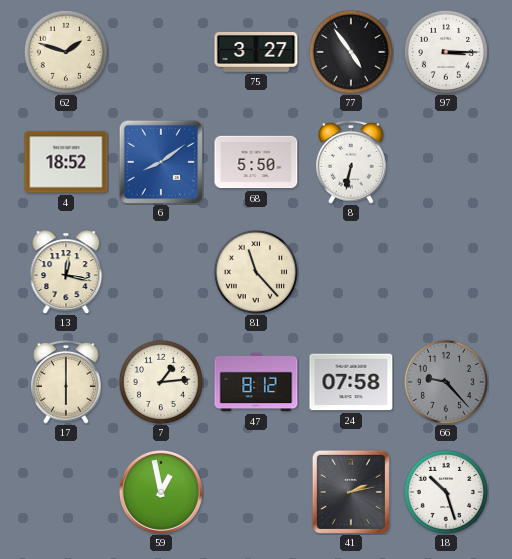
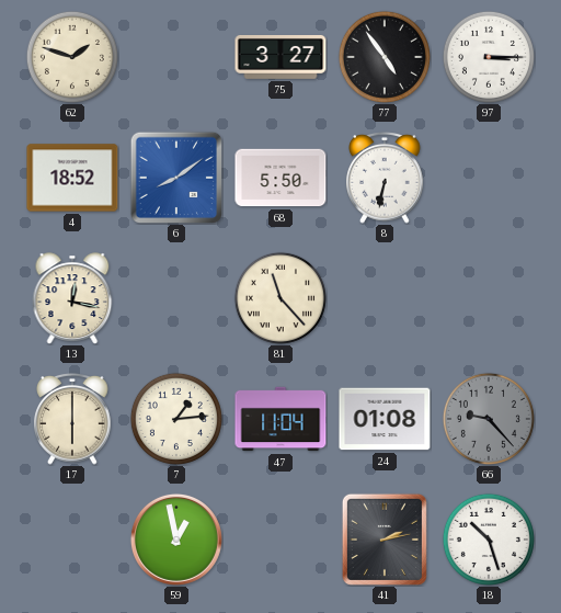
47: 8:12 -> 11:04 (280, 419)
24: 07:58 -> 01:08 (385, 419)
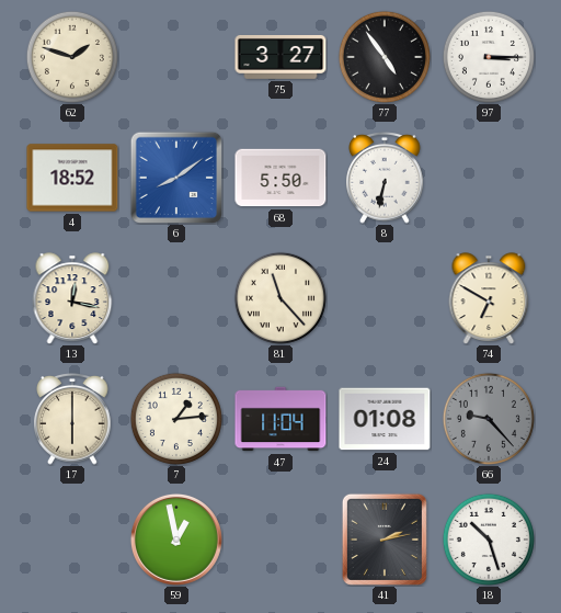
74: none -> 6:50 (489, 298)
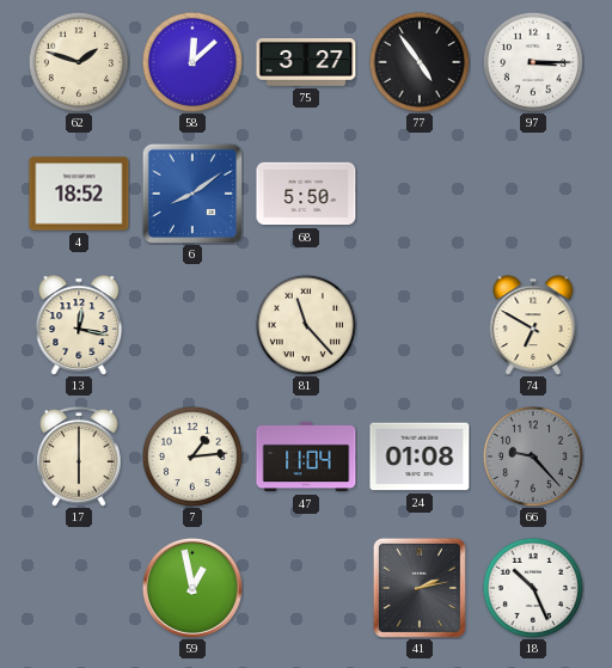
58: none -> 12:08 (192, 62)
8: 6:32 -> none (385, 179)
18: 10:27 -> 10:26 (533, 588)
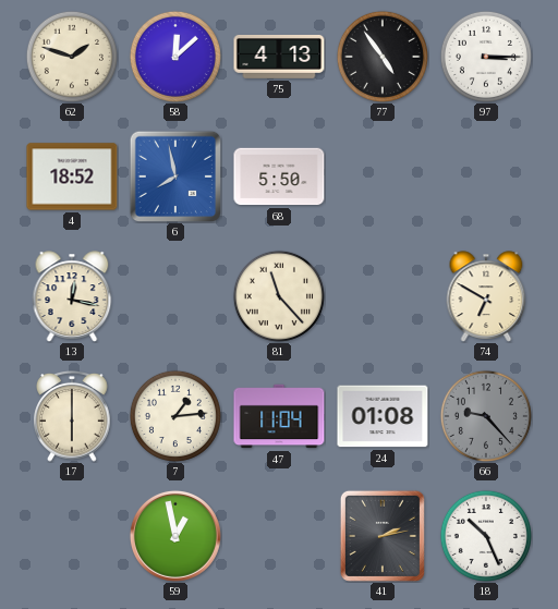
75: 3:27 -> 4:13 (279, 57)
6: 8:09 -> 7:58 (174, 175)
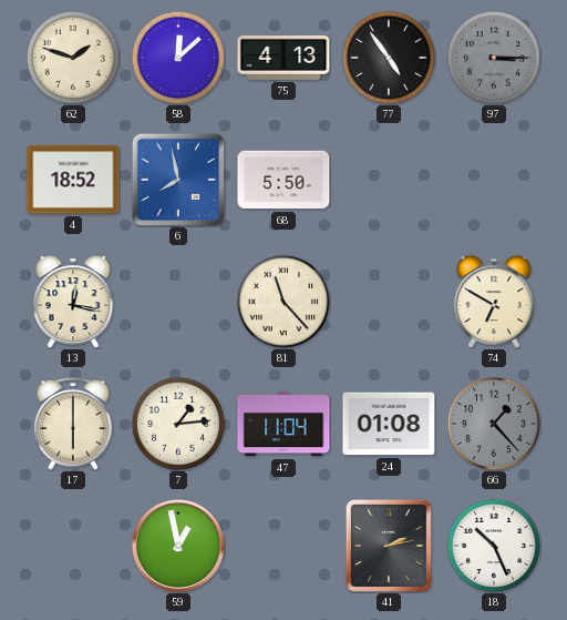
97 dial: white -> grey (494, 58)
66: 9:23 -> 1:23 (494, 424)
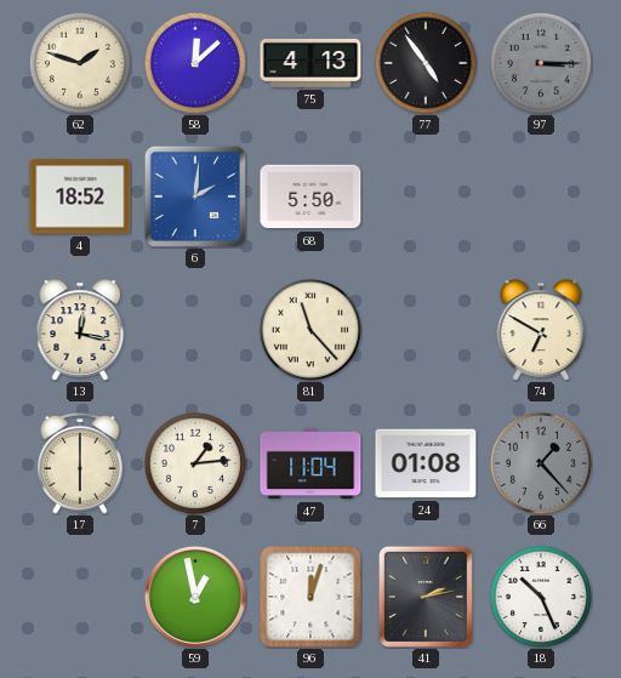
6: 7:58 -> 2:01 (194, 195)
96: none -> 12:03 (310, 597)
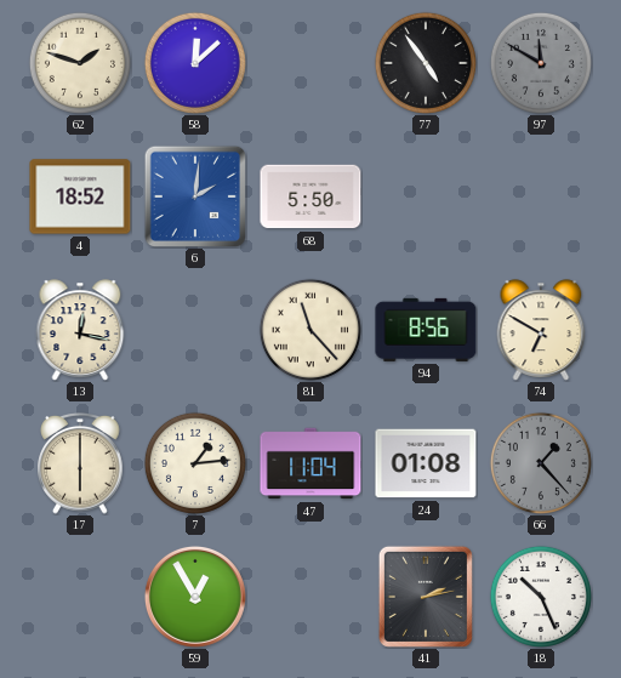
75: 4:13 -> none (310, 63)
97: 3:15 -> 11:50 (541, 63)
94: none -> 8:56 (426, 330)
59: 12:58 -> 12:55 (195, 597)
96: 12:03 -> none (310, 597)
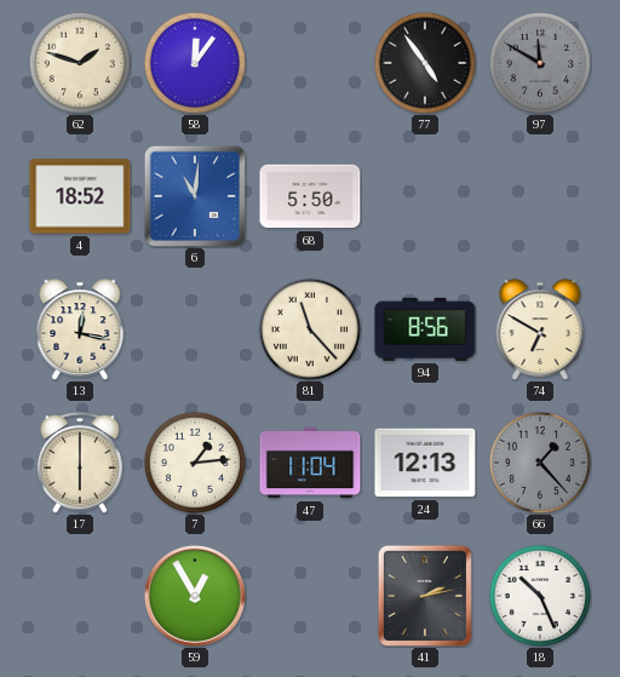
58: 12:08 -> 12:06 (195, 63)
6: 2:01 -> 11:01 (194, 195)
24: 01:08 -> 12:13 (425, 463)
